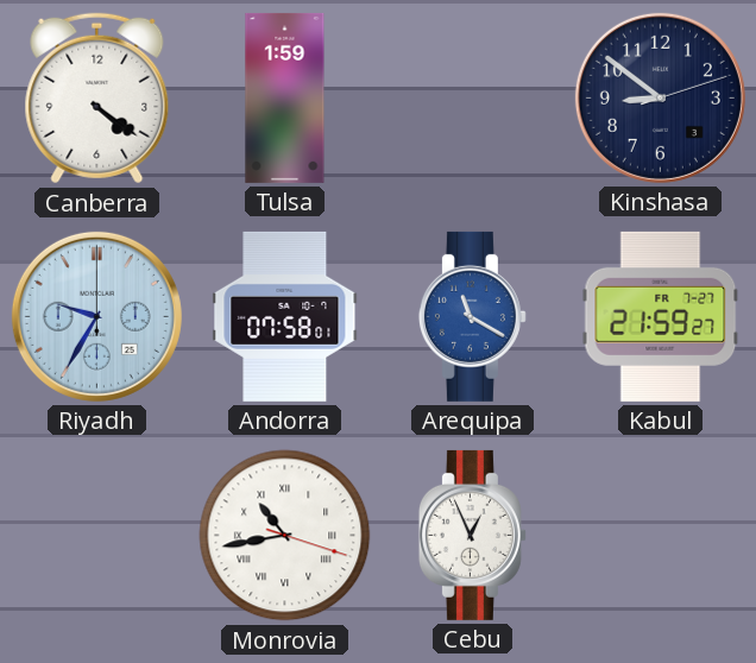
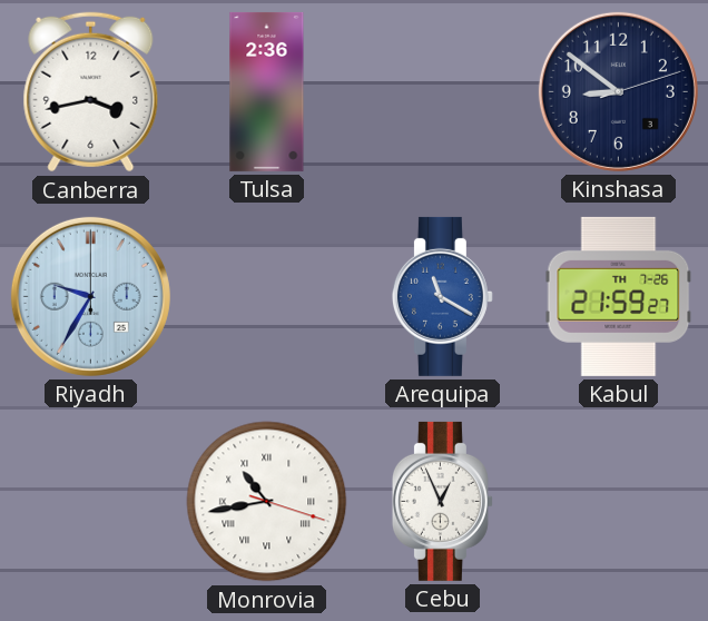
Canberra: 4:21 -> 3:43 (91, 92)
Tulsa: 1:59 -> 2:36 (267, 91)
Andorra: 07:58 -> none (285, 316)
Kabul date: FR 7-27 -> TH 7-26 (619, 296)
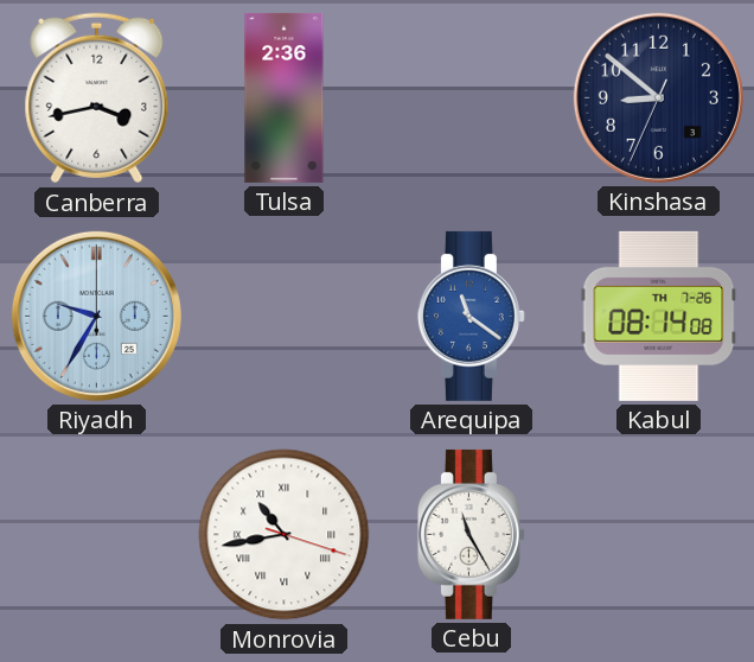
Kinshasa: 8:51:12 -> 8:51:34 (658, 97)
Arequipa: 11:20 -> 11:21 (471, 316)
Kabul: 21:59 -> 08:14 (659, 316)
Cebu: 12:56 -> 11:25 (471, 534)
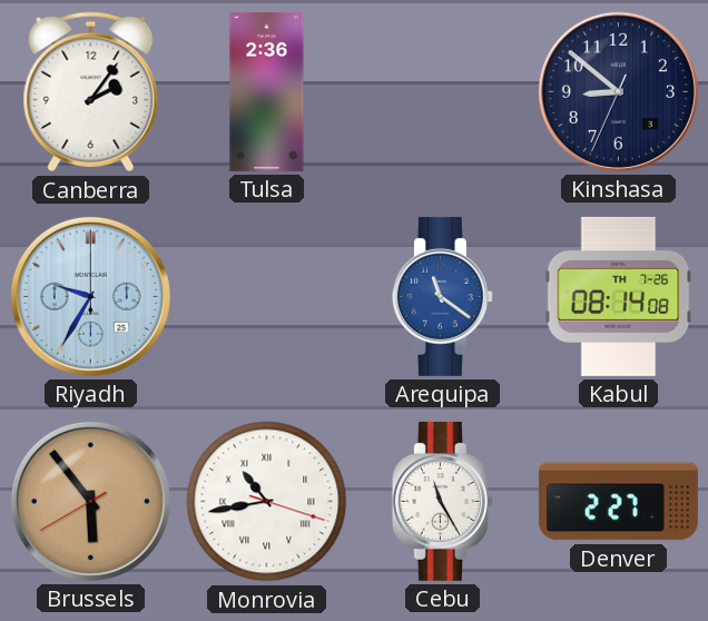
Canberra: 3:43 -> 2:06 (91, 92)
Brussels: none -> 5:53 (90, 501)
Denver: none -> 2:27 (618, 502)
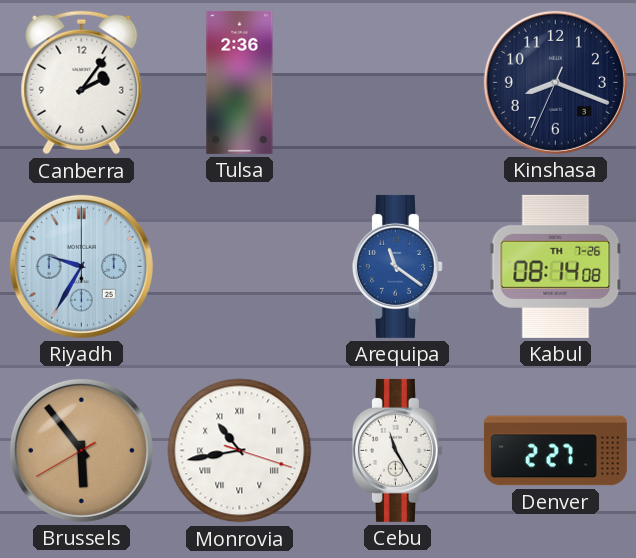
Kinshasa: 8:51 -> 8:18 (555, 82)
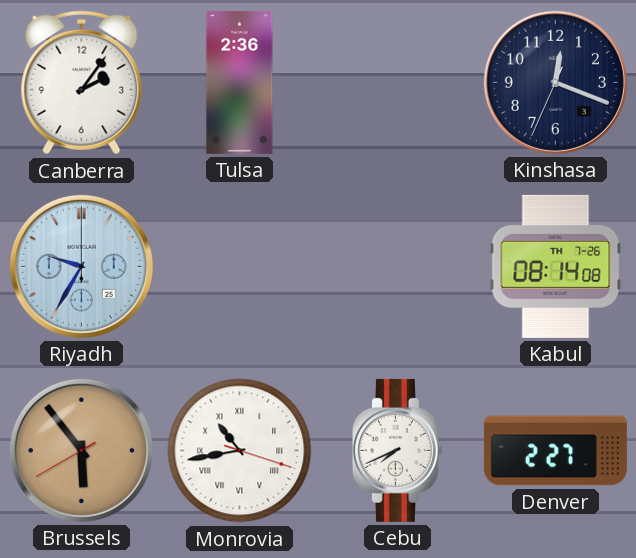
Kinshasa: 8:18 -> 12:18 (555, 82)
Arequipa: 11:21 -> none (397, 266)
Cebu: 11:25 -> 7:41 (397, 450)
